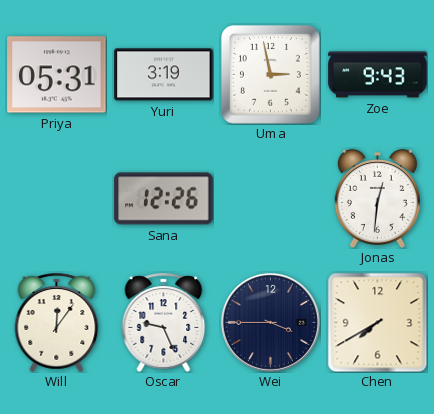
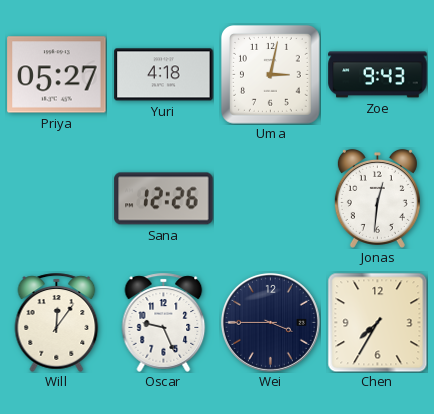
Priya: 05:31 -> 05:27 (57, 75)
Yuri: 3:19 -> 4:18 (164, 75)
Uma: 2:58 -> 3:02 (271, 75)
Chen: 7:40 -> 7:35 (377, 322)
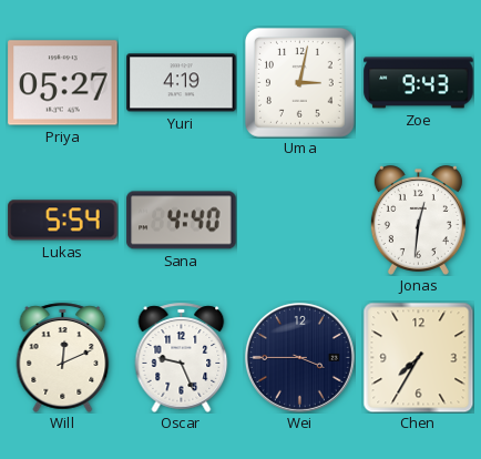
Yuri: 4:18 -> 4:19 (182, 83)
Lukas: none -> 5:54 (63, 221)
Sana: 12:26 -> 4:40 (182, 221)
Will: 12:06 -> 12:11 (63, 357)
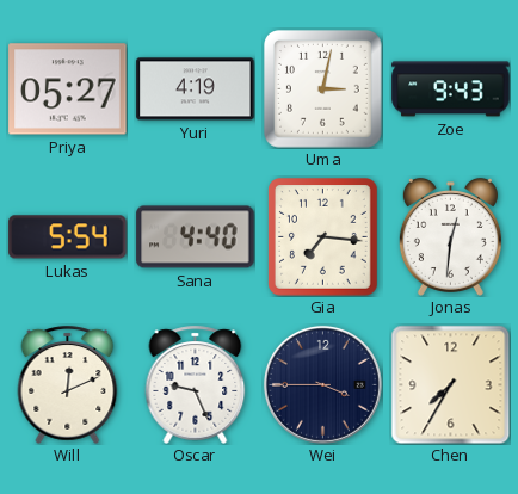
Gia: none -> 7:16 (323, 237)
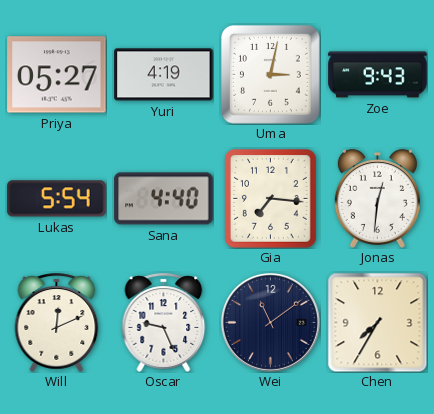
Wei: 3:45 -> 11:09 (270, 322)
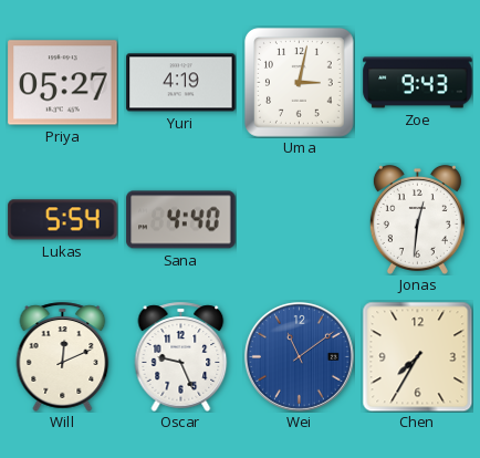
Gia: 7:16 -> none (271, 199)
Wei dial: navy -> blue (299, 356)
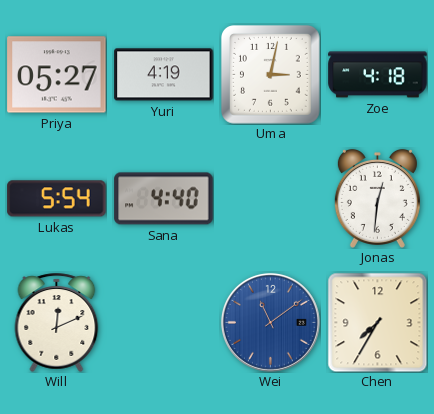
Zoe: 9:43 -> 4:18 (378, 75)
Oscar: 9:26 -> none (181, 356)
